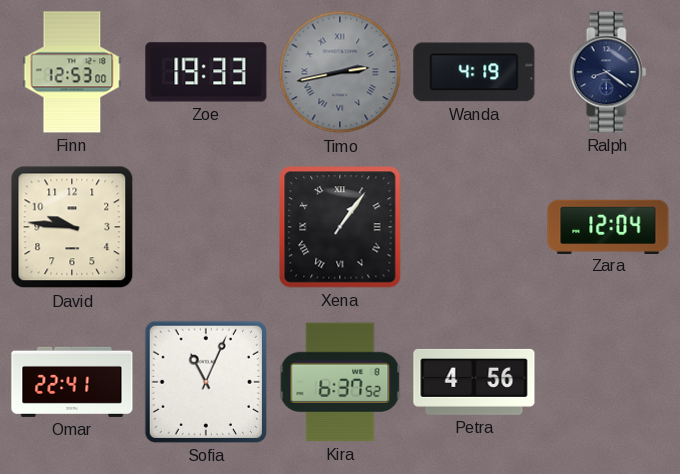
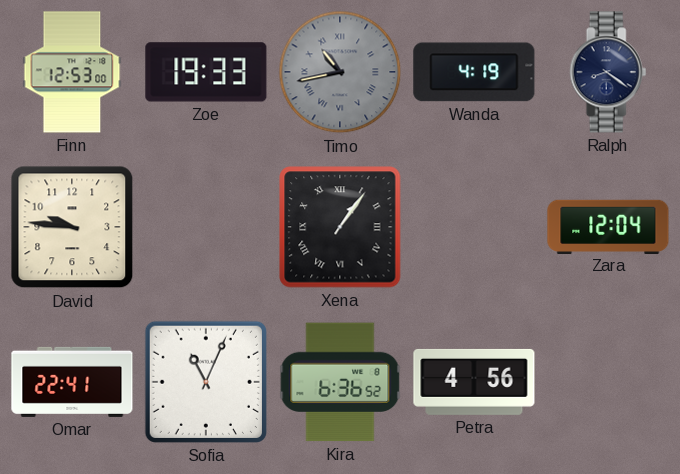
Timo: 2:43 -> 10:43 (340, 72)
Kira: 6:37 -> 6:36 (340, 382)
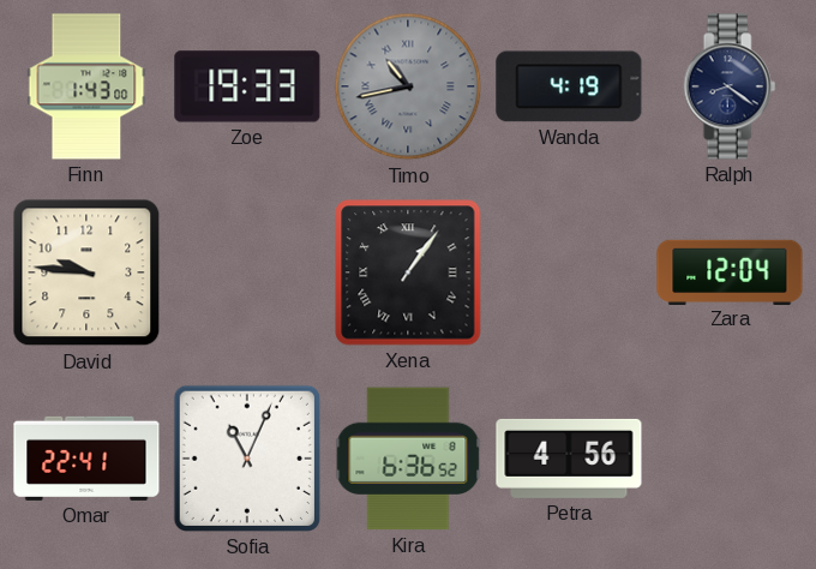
Finn: 12:53 -> 1:43 (86, 86)
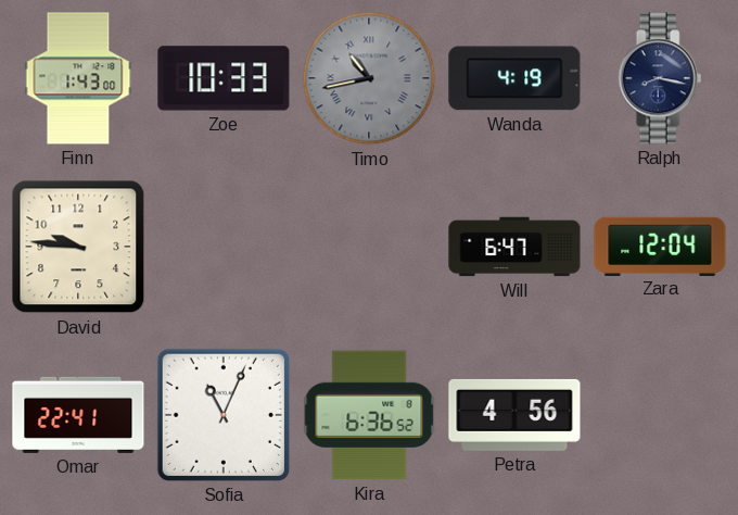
Zoe: 19:33 -> 10:33 (224, 78)
Ralph: 8:21 -> 8:17 (660, 78)
Xena: 1:06 -> none (408, 272)
Will: none -> 6:47 (514, 247)
